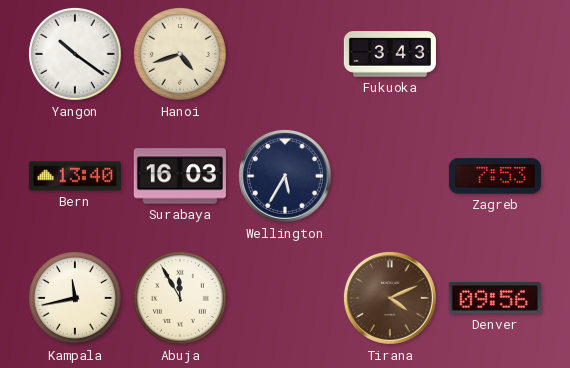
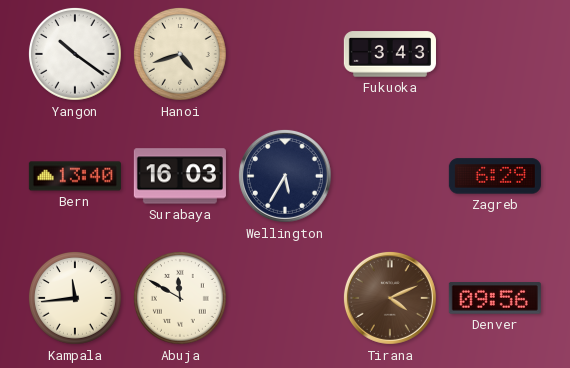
Zagreb: 7:53 -> 6:29 (495, 176)
Kampala: 11:43 -> 11:44 (76, 299)
Abuja: 11:55 -> 11:50 (181, 299)
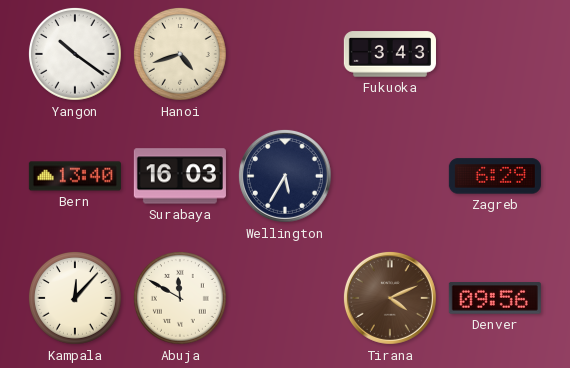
Kampala: 11:44 -> 12:07 (76, 299)
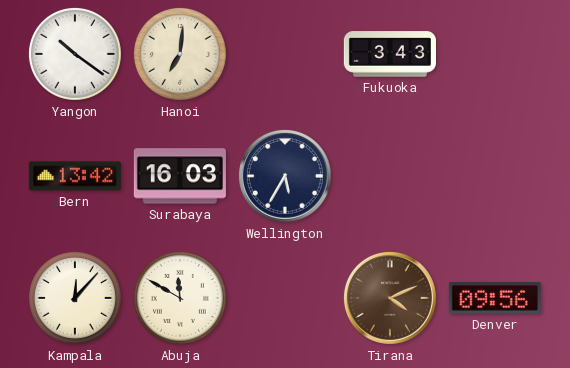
Hanoi: 4:42 -> 7:01 (181, 55)
Bern: 13:40 -> 13:42 (75, 176)
Zagreb: 6:29 -> none (495, 176)
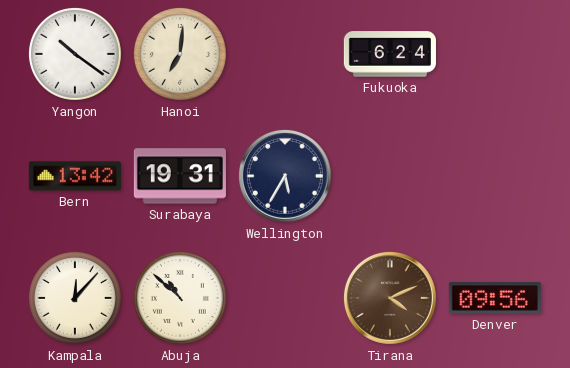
Fukuoka: 3:43 -> 6:24 (390, 54)
Surabaya: 16:03 -> 19:31 (180, 176)
Abuja: 11:50 -> 10:52 (181, 299)
